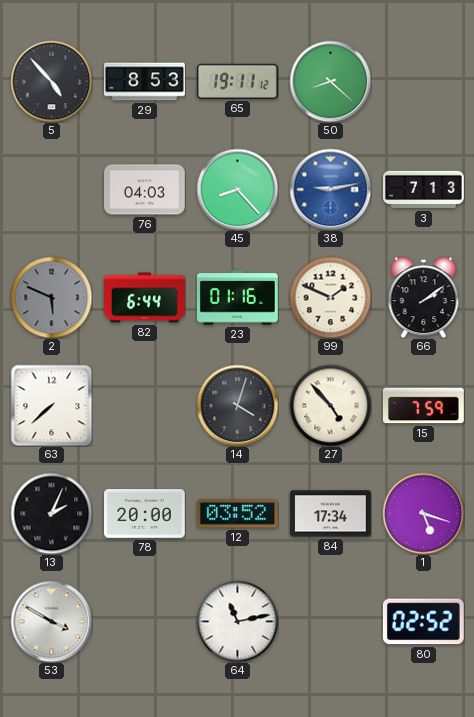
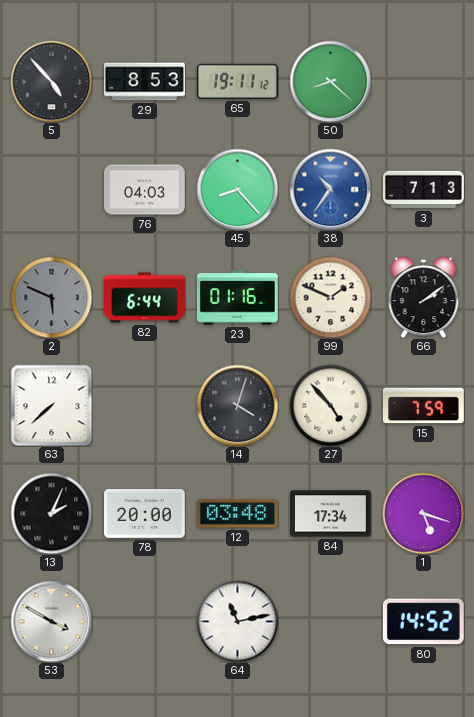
38: 9:13 -> 10:36 (330, 189)
12: 03:52 -> 03:48 (237, 514)
80: 02:52 -> 14:52 (423, 622)
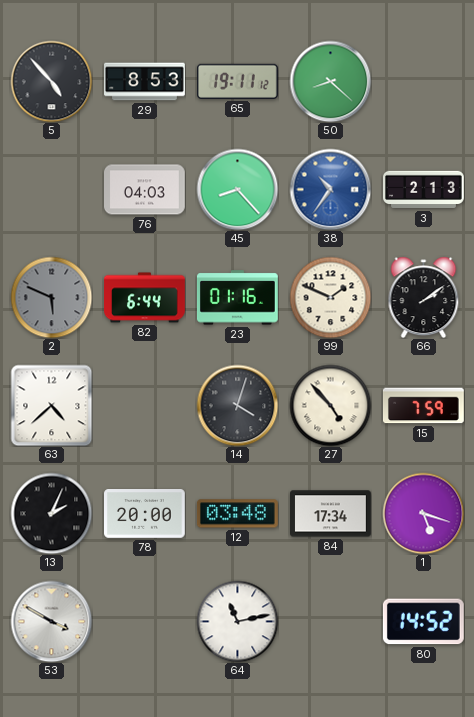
3: 7:13 -> 2:13 (424, 190)
63: 7:38 -> 4:38 (51, 405)
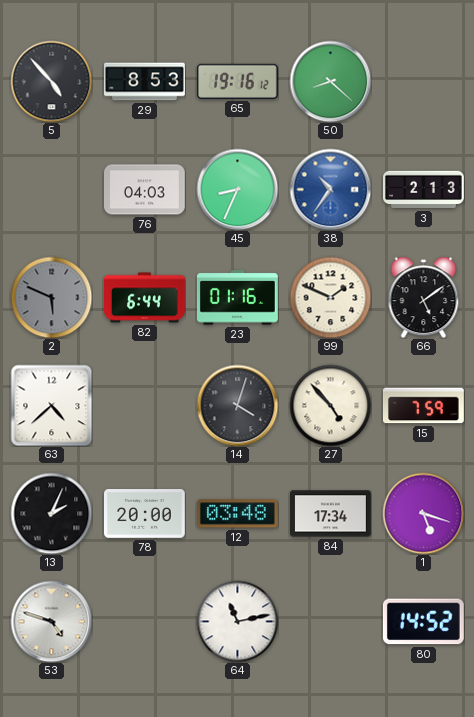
65: 19:11 -> 19:16 (237, 81)
45: 8:23 -> 8:34 (237, 189)
66: 2:09 -> 5:09 (424, 297)
53: 3:50 -> 4:48 (51, 621)
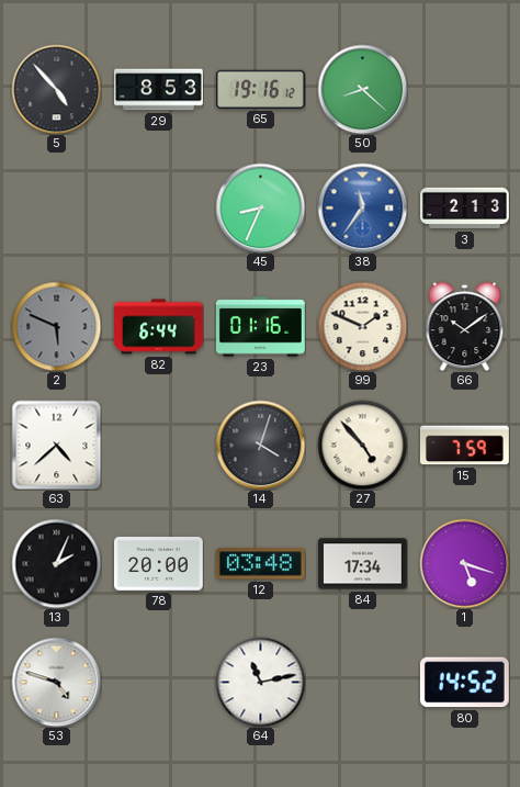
76: 04:03 -> none (145, 190)
38: 10:36 -> 11:36 (362, 207)
66: 5:09 -> 10:09 (465, 326)
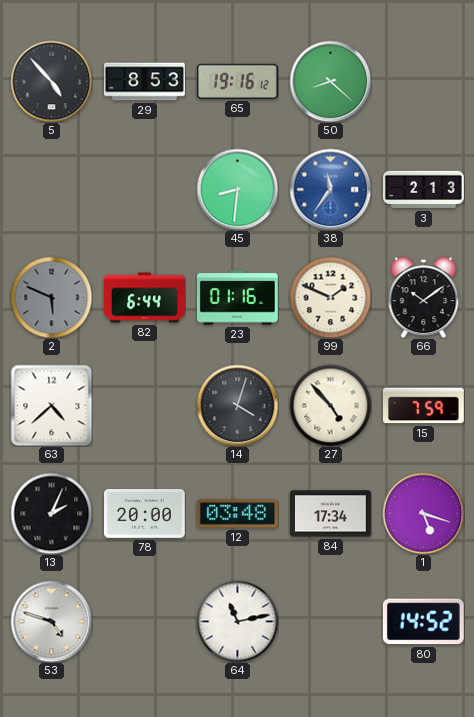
45: 8:34 -> 8:31 (237, 189)
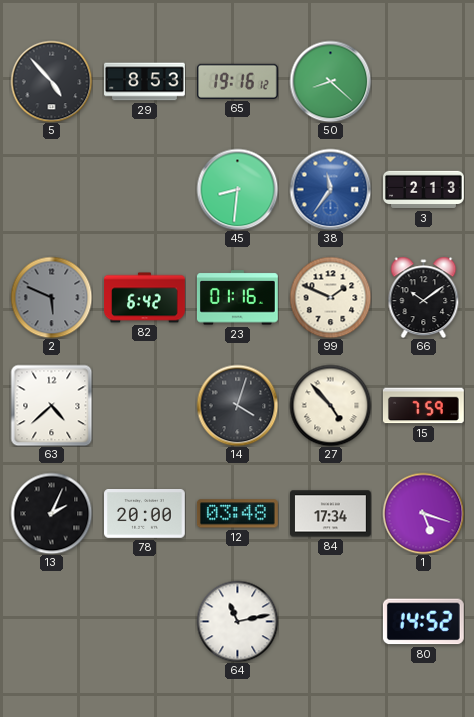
82: 6:44 -> 6:42 (145, 298)
53: 4:48 -> none (51, 621)
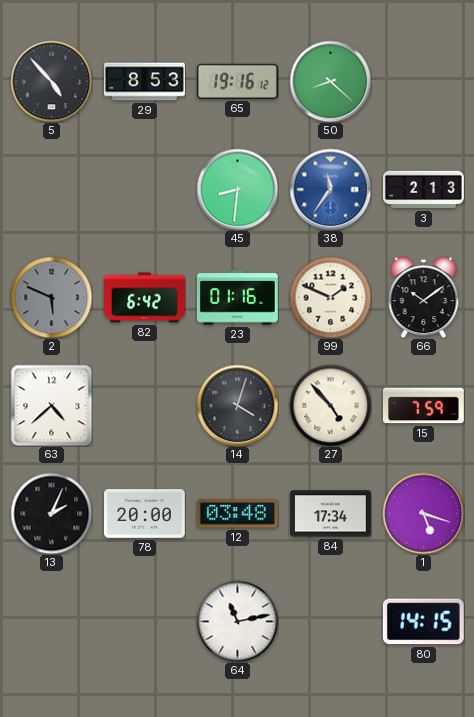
80: 14:52 -> 14:15 (423, 622)
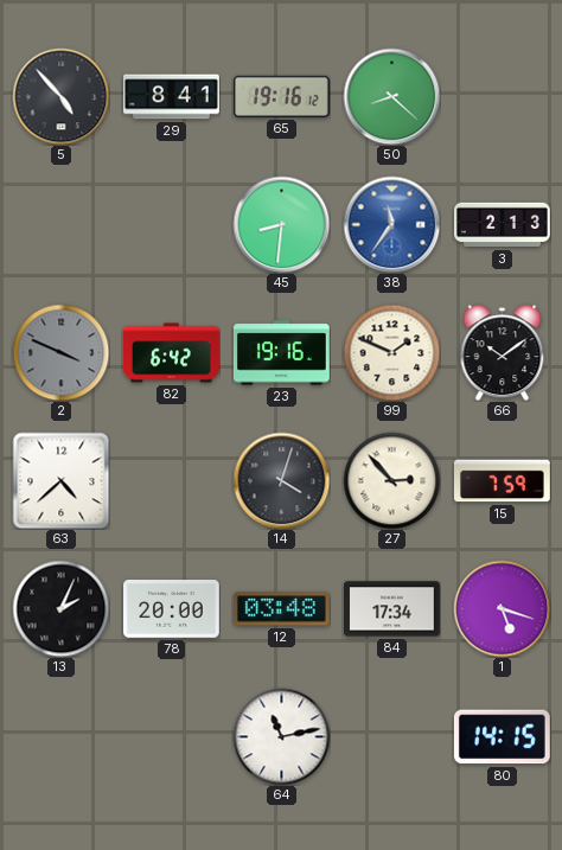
29: 8:53 -> 8:41 (172, 97)
2: 5:49 -> 3:49 (60, 352)
23: 01:16 -> 19:16 (281, 353)
27: 4:53 -> 2:53 (391, 480)
